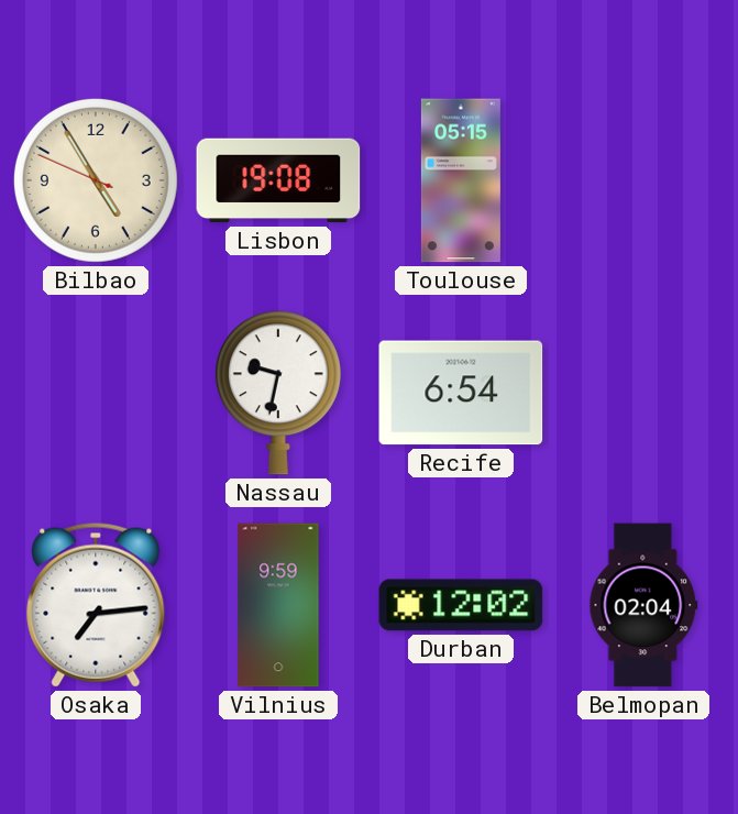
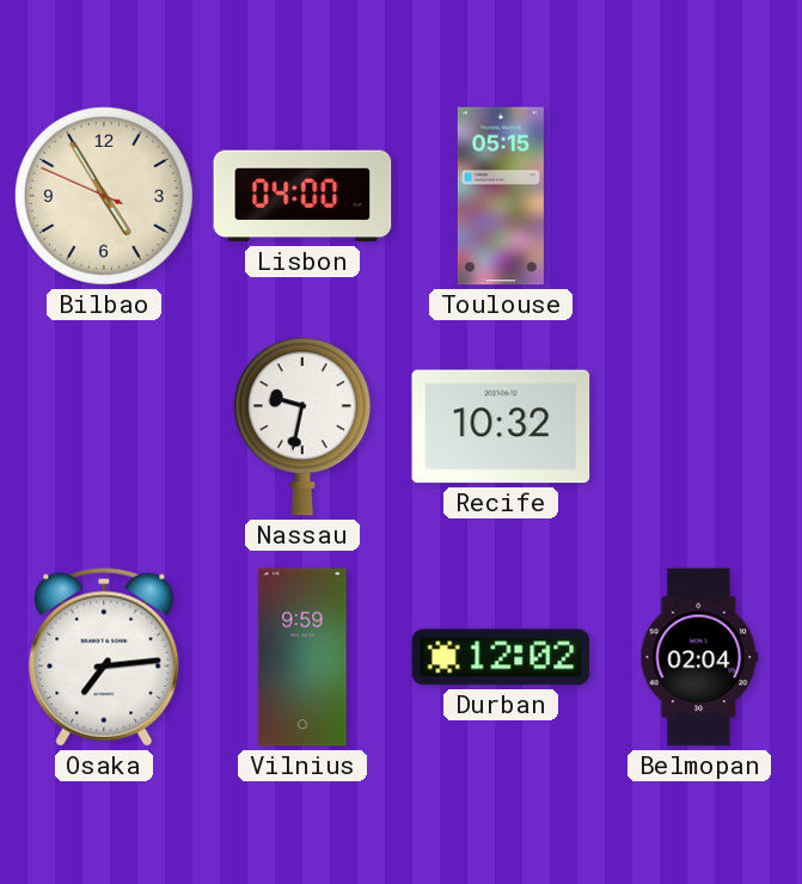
Lisbon: 19:08 -> 04:00 (302, 196)
Recife: 6:54 -> 10:32 (501, 426)
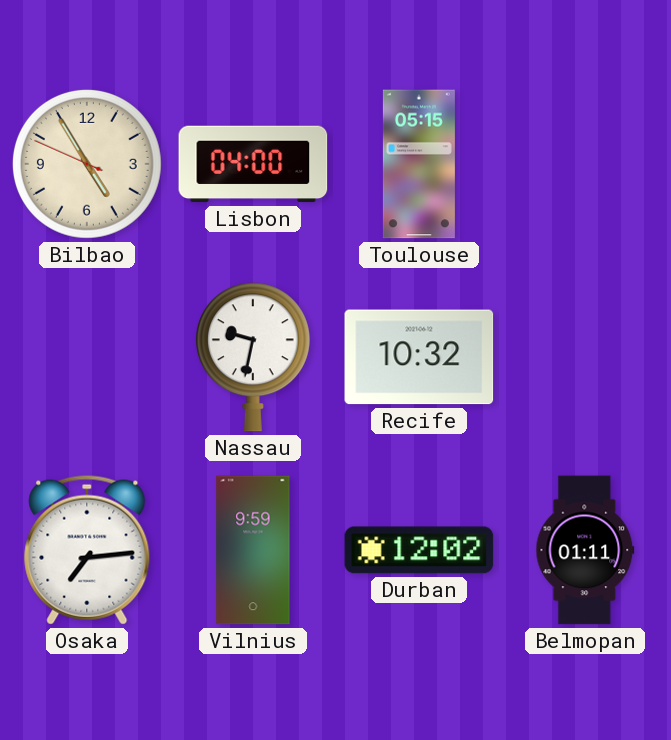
Belmopan: 02:04 -> 01:11 (585, 550)
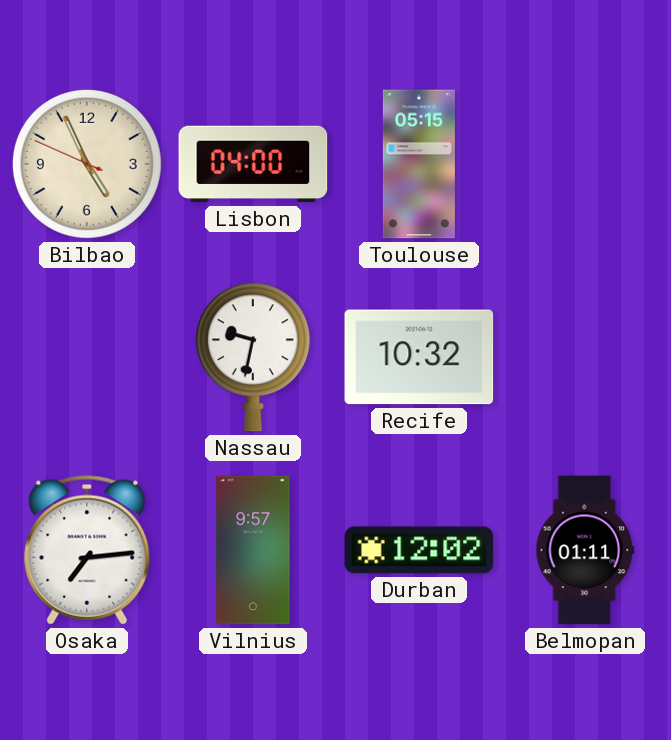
Bilbao: 4:54 -> 4:55 (87, 164)
Vilnius: 9:59 -> 9:57 (253, 550)
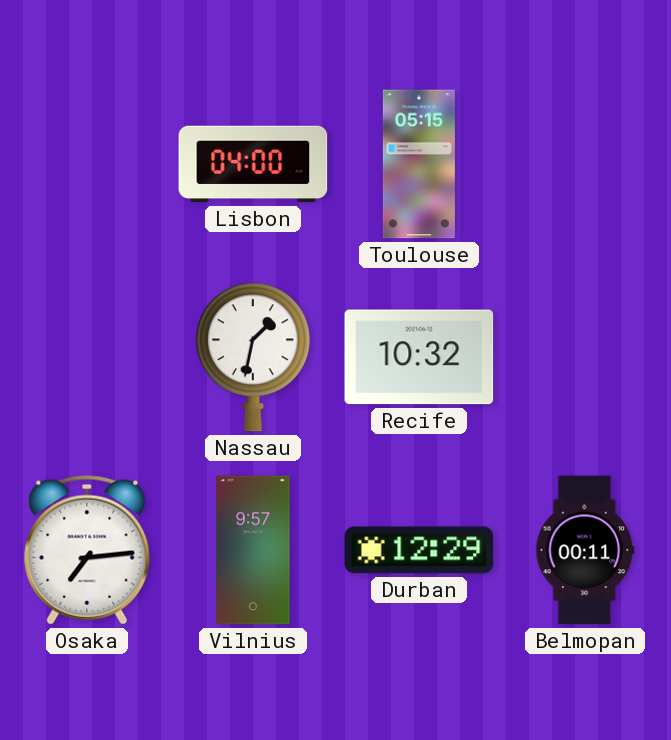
Bilbao: 4:55 -> none (87, 164)
Nassau: 9:32 -> 1:32 (253, 357)
Durban: 12:02 -> 12:29 (419, 550)
Belmopan: 01:11 -> 00:11 (585, 550)
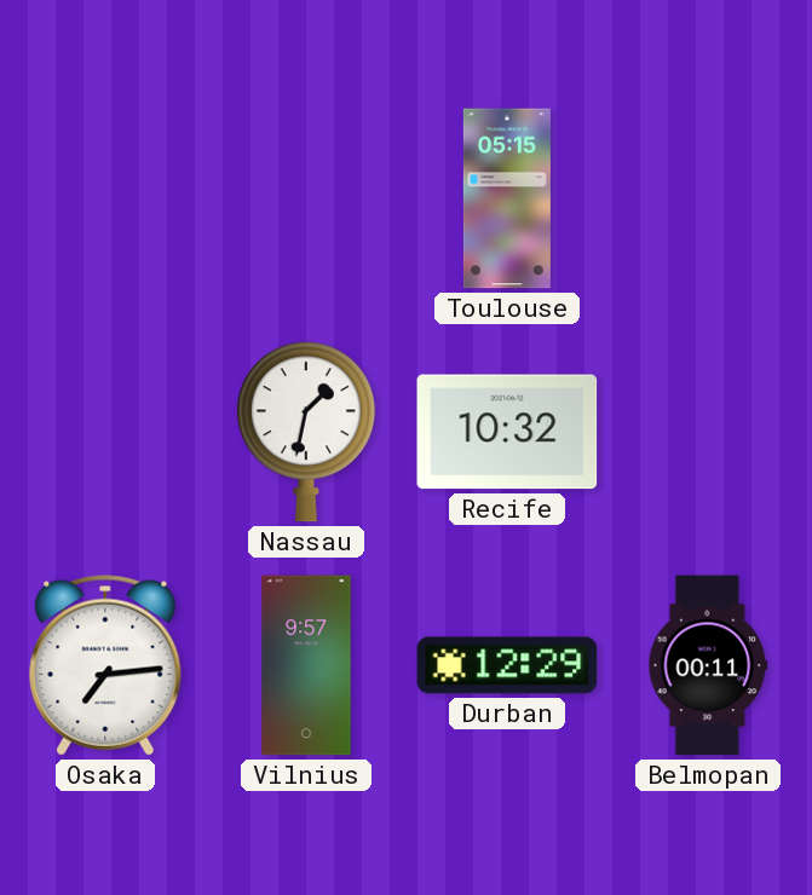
Lisbon: 04:00 -> none (253, 164)
